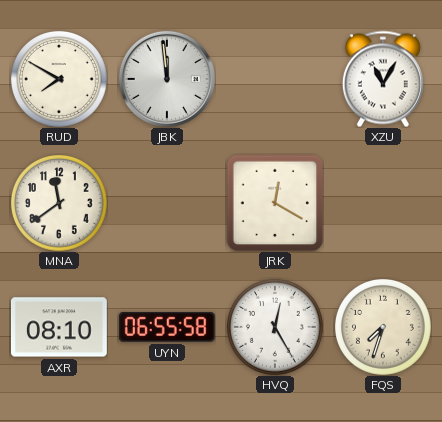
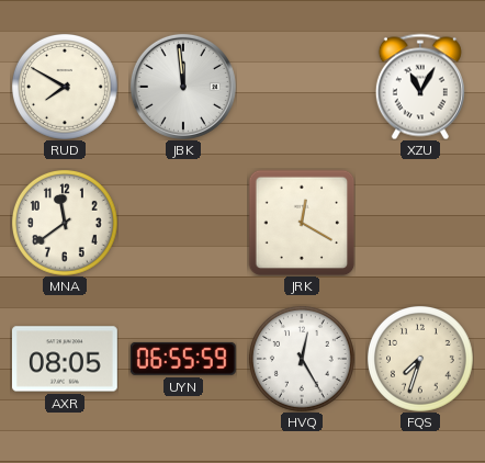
AXR: 08:10 -> 08:05 (65, 359)
UYN: 06:55:58 -> 06:55:59 (183, 359)
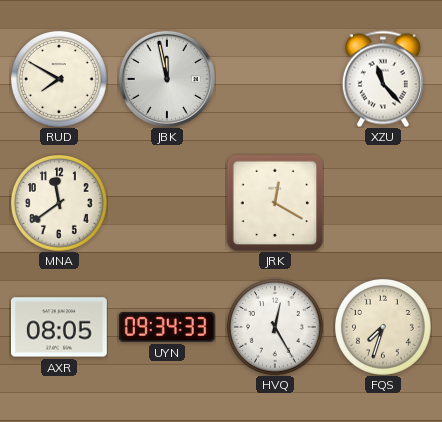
JBK: 11:59 -> 11:58 (167, 79)
XZU: 11:05 -> 11:23 (383, 79)
UYN: 06:55 -> 09:34 (167, 327)
